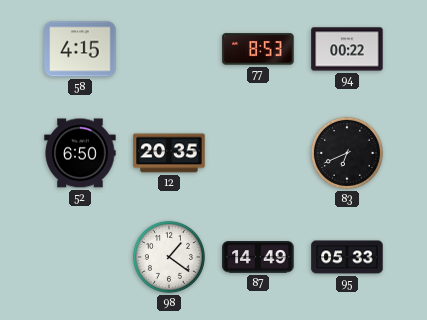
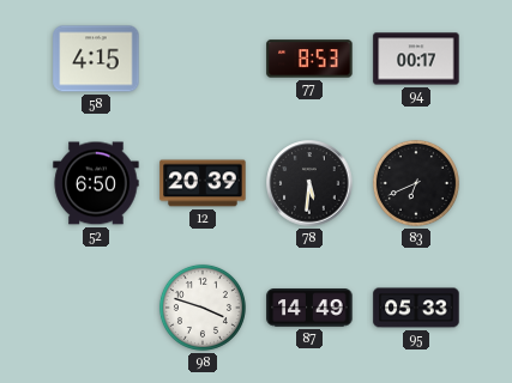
94: 00:22 -> 00:17 (416, 59)
12: 20:35 -> 20:39 (203, 183)
78: none -> 5:31 (309, 183)
98: 1:21 -> 3:48 (203, 308)
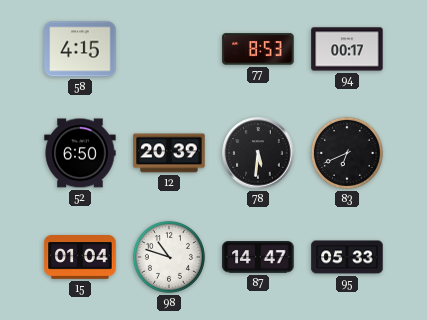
15: none -> 01:04 (80, 257)
98: 3:48 -> 10:48 (169, 257)
87: 14:49 -> 14:47 (258, 257)
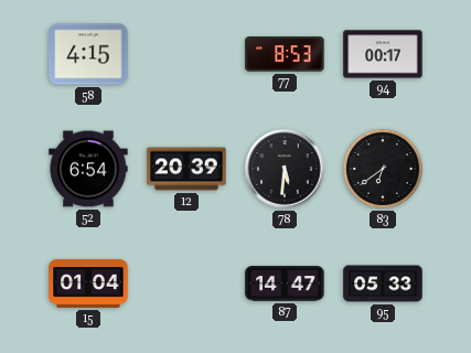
52: 6:50 -> 6:54 (88, 169)
83: 6:41 -> 6:39 (383, 169)
98: 10:48 -> none (169, 257)
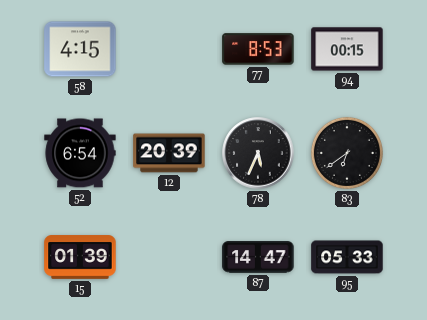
94: 00:17 -> 00:15 (347, 49)
78: 5:31 -> 5:34 (258, 153)
15: 01:04 -> 01:39 (80, 257)
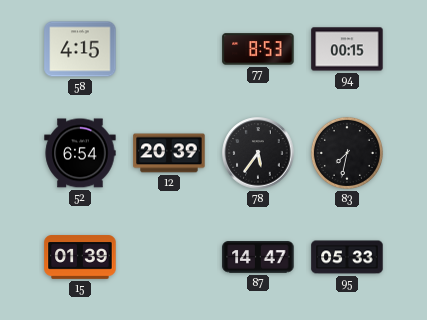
78: 5:34 -> 5:36 (258, 153)
83: 6:39 -> 7:32 (347, 153)
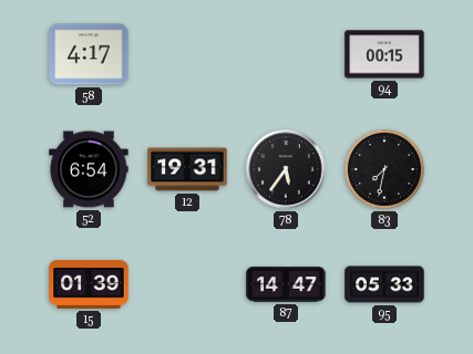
58: 4:15 -> 4:17 (89, 54)
77: 8:53 -> none (258, 49)
12: 20:39 -> 19:31 (187, 169)
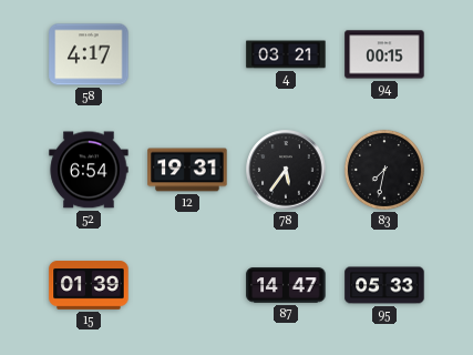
4: none -> 03:21 (286, 54)
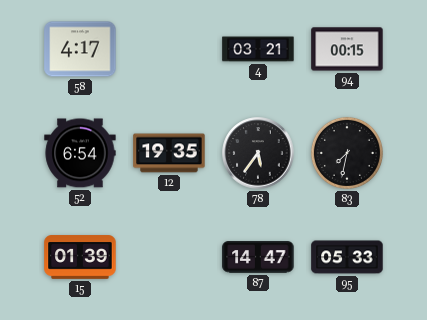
12: 19:31 -> 19:35 (169, 153)
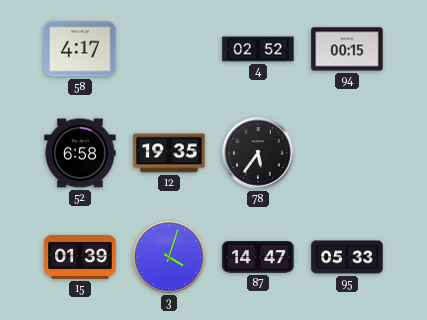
4: 03:21 -> 02:52 (258, 49)
52: 6:54 -> 6:58 (80, 153)
83: 7:32 -> none (347, 153)
3: none -> 4:03 (169, 257)
